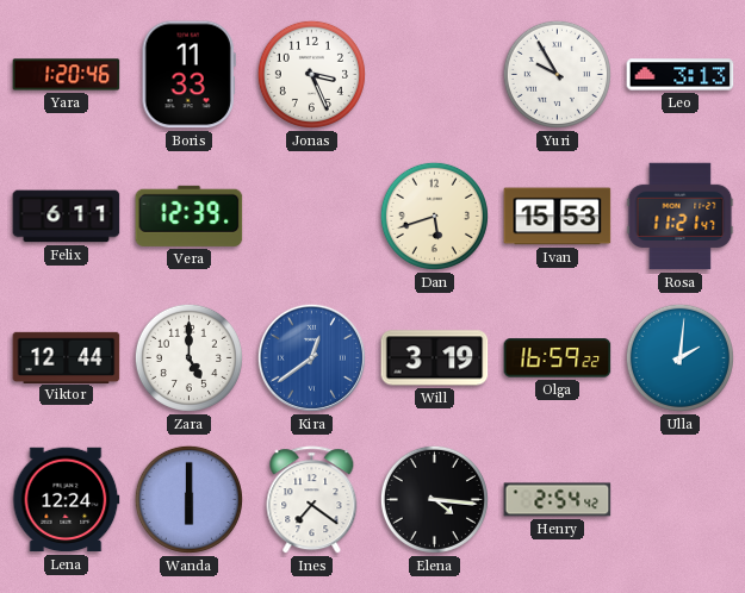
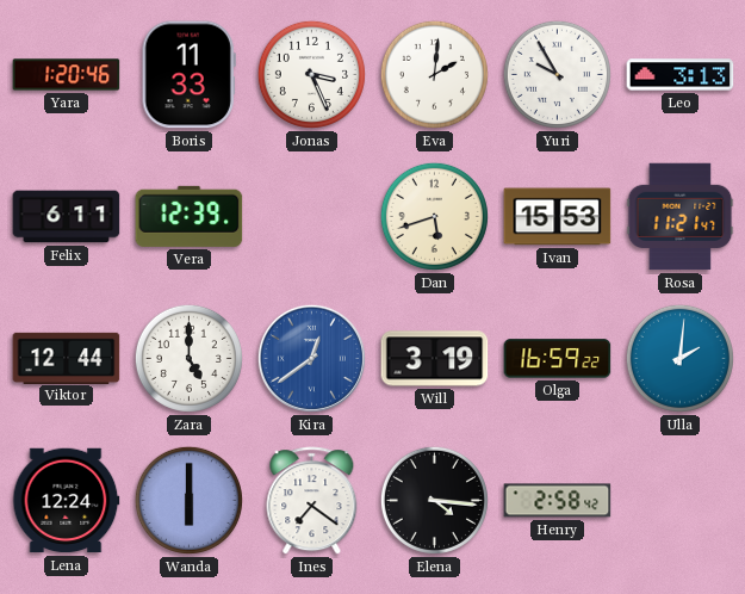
Eva: none -> 2:01 (434, 74)
Henry: 2:54 -> 2:58 (558, 501)
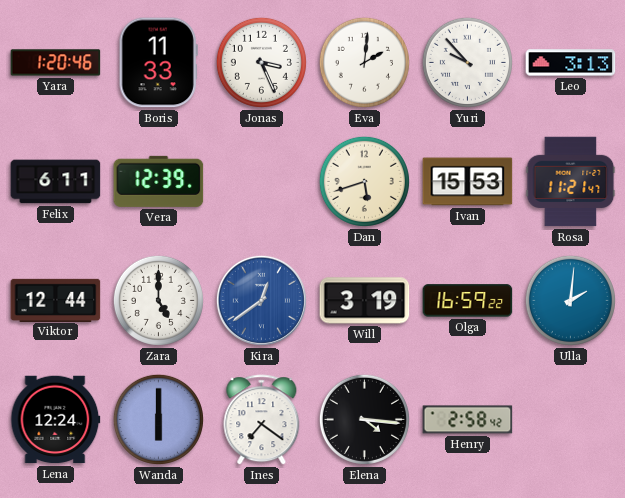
Yuri: 9:55 -> 9:53 (467, 62)
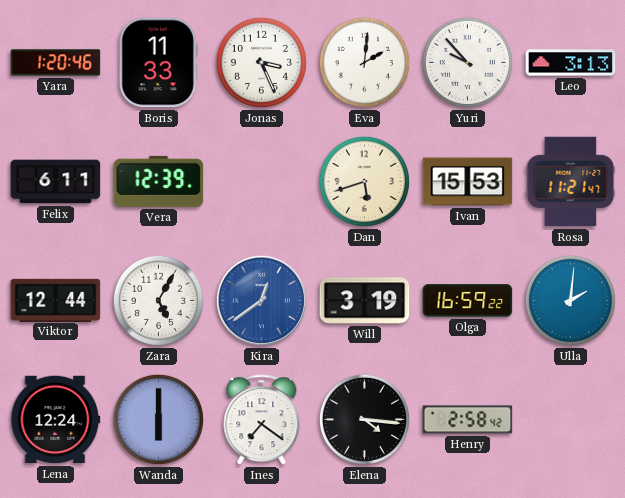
Zara: 5:00 -> 5:05 (158, 300)
